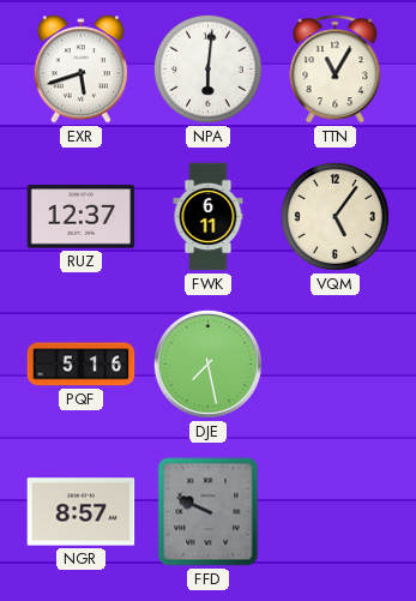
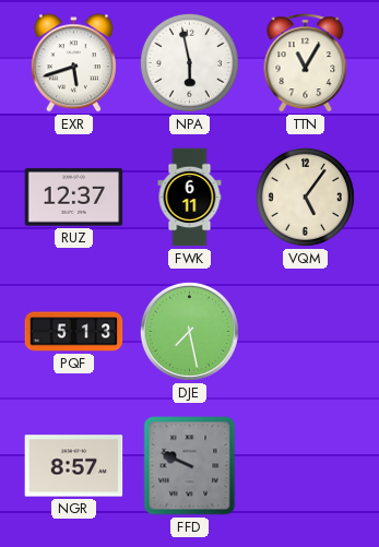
NPA: 6:01 -> 5:58 (189, 62)
PQF: 5:16 -> 5:13 (74, 332)
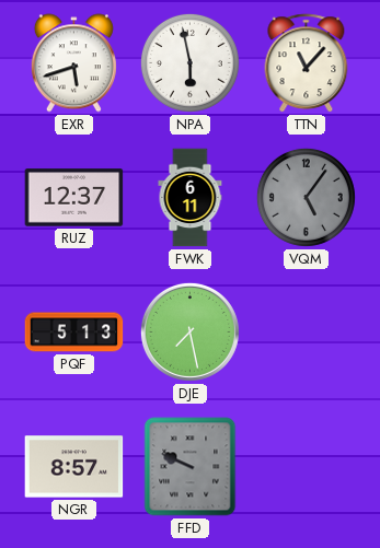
TTN: 11:05 -> 11:07 (307, 63)
VQM dial: cream -> grey (306, 197)
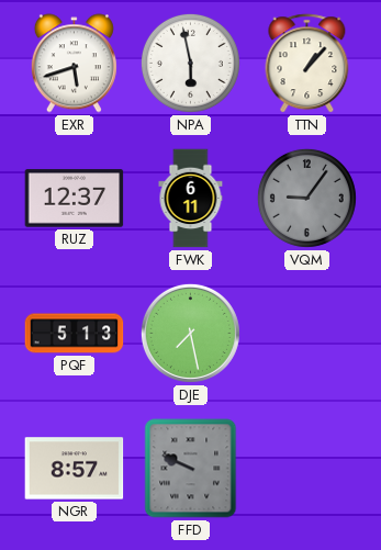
TTN: 11:07 -> 1:07 (307, 64)
VQM: 5:06 -> 9:06 (306, 198)
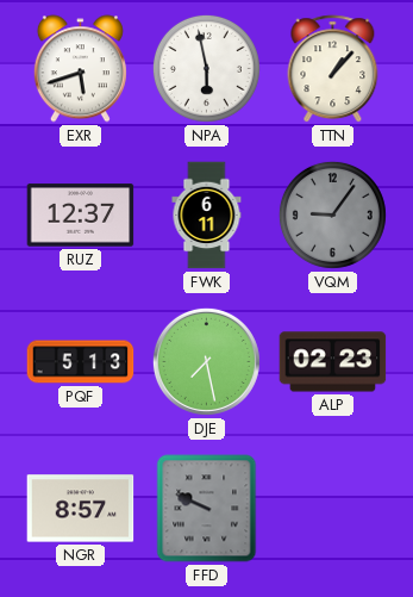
ALP: none -> 02:23 (333, 362)
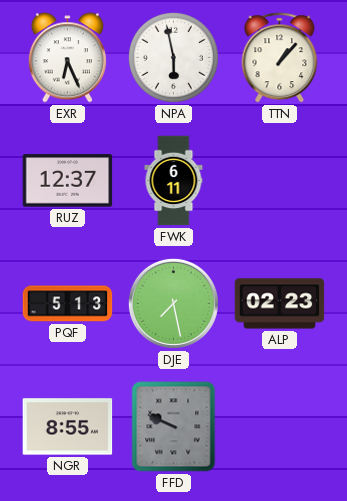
EXR: 5:42 -> 6:26 (67, 58)
VQM: 9:06 -> none (332, 214)
NGR: 8:57 -> 8:55 (68, 427)
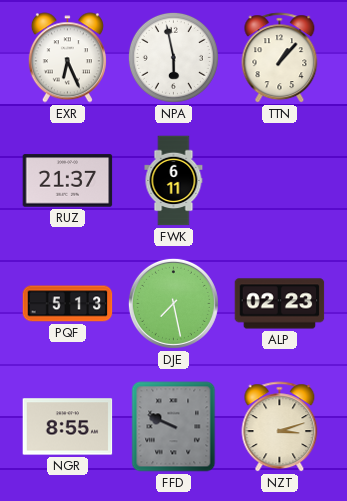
RUZ: 12:37 -> 21:37 (68, 181)
NZT: none -> 3:12 (280, 427)
